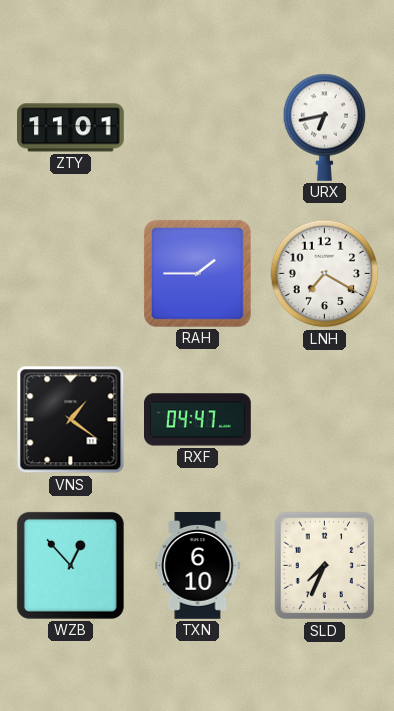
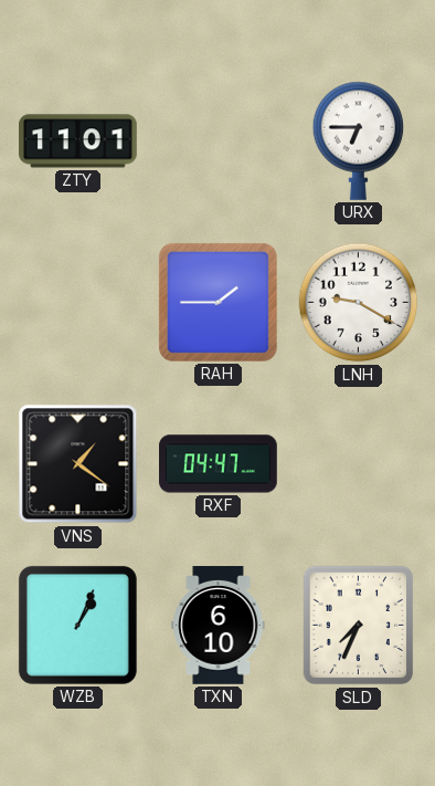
URX: 6:43 -> 6:45 (359, 140)
LNH: 7:20 -> 9:20 (359, 303)
WZB: 12:53 -> 1:04 (77, 625)
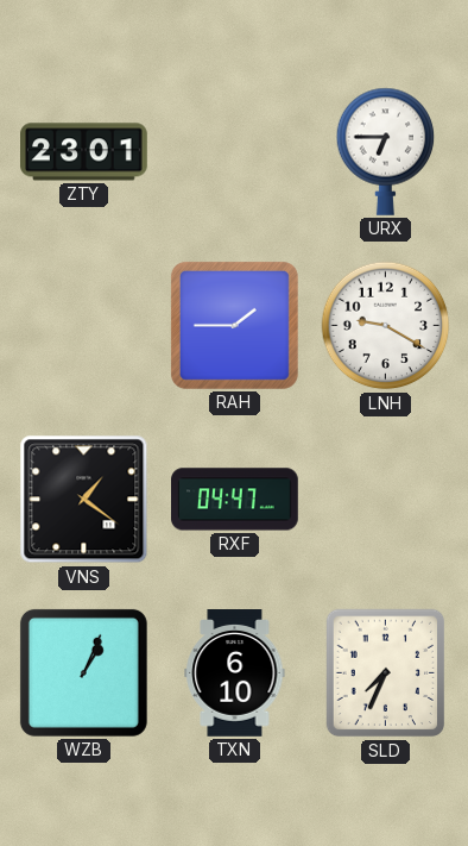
ZTY: 11:01 -> 23:01 (84, 152)
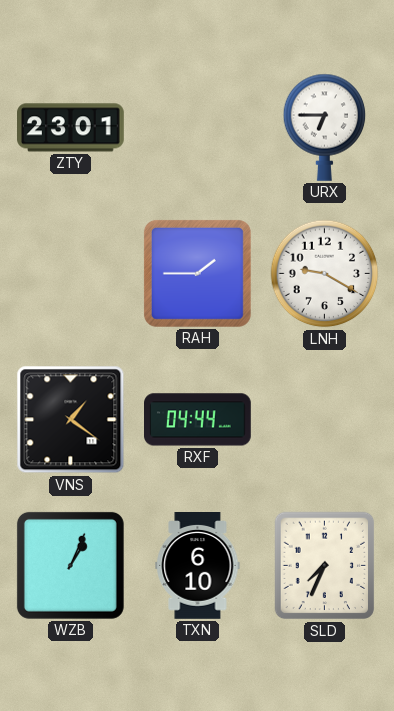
RXF: 04:47 -> 04:44 (198, 420)
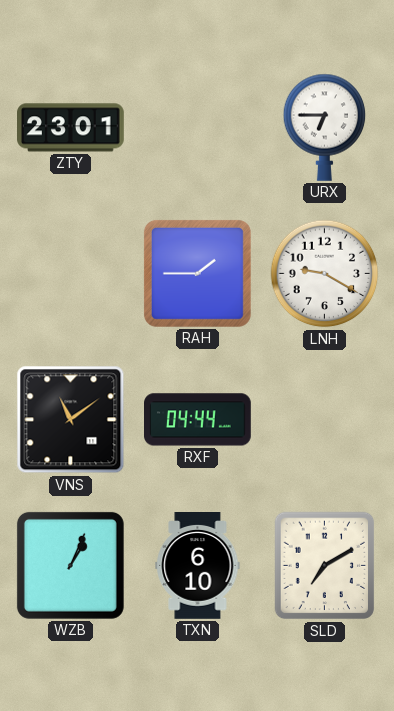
VNS: 1:21 -> 11:09 (71, 420)
SLD: 7:34 -> 7:10 (325, 566)
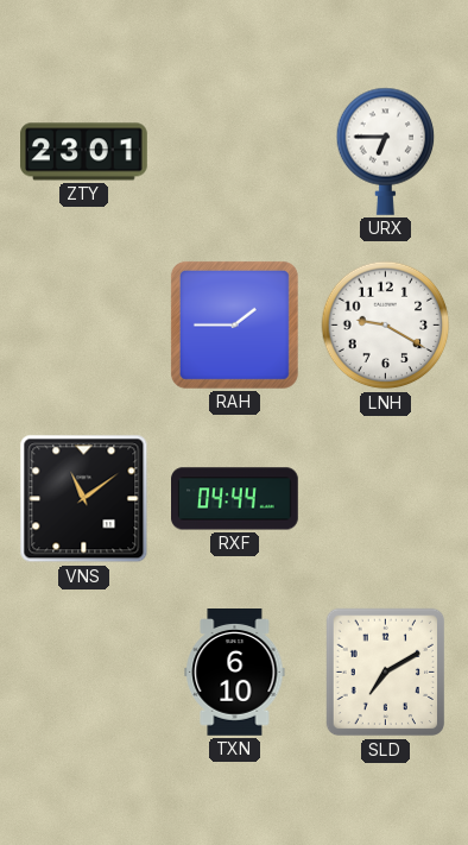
WZB: 1:04 -> none (70, 565)
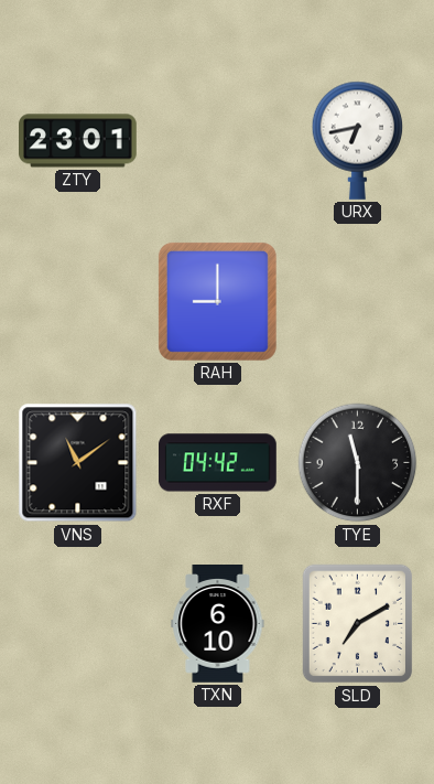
URX: 6:45 -> 6:43 (358, 140)
RAH: 1:45 -> 9:00 (217, 301)
LNH: 9:20 -> none (386, 326)
RXF: 04:44 -> 04:42 (218, 463)
TYE: none -> 11:30 (358, 463)
